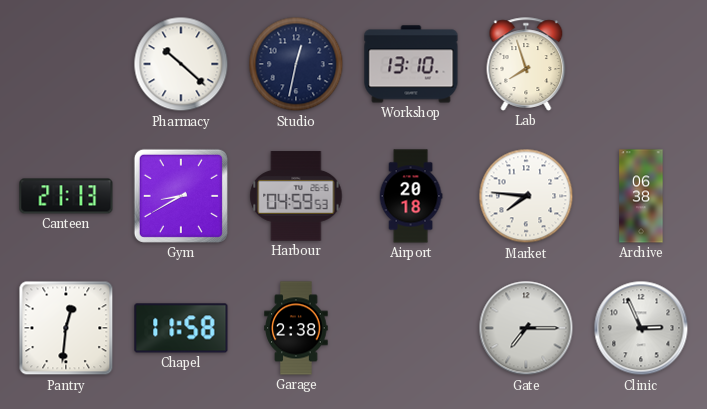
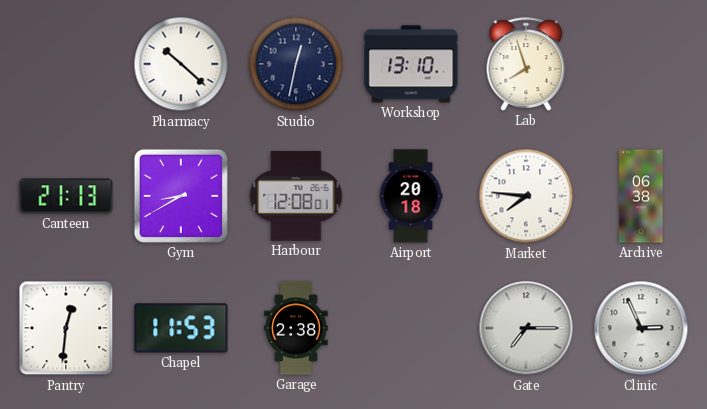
Harbour: 04:59 -> 12:08 (296, 196)
Chapel: 11:58 -> 11:53 (181, 328)
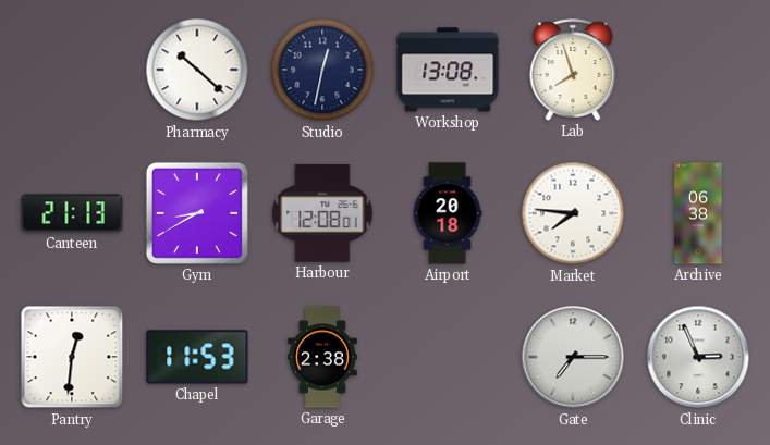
Workshop: 13:10 -> 13:08 (448, 70)
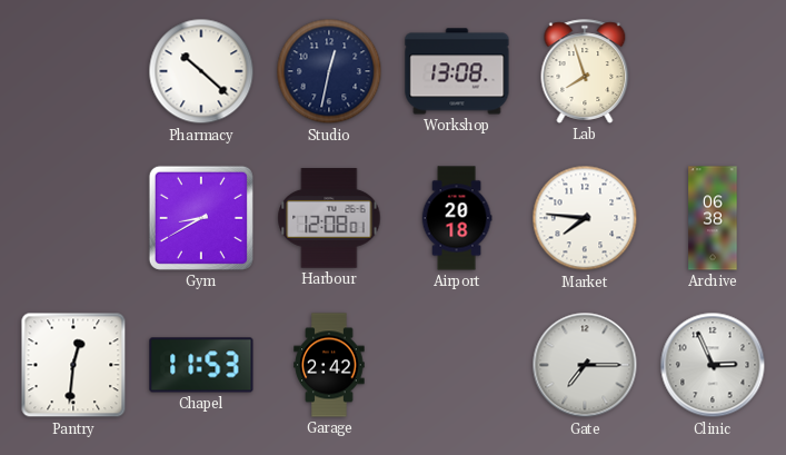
Canteen: 21:13 -> none (72, 213)
Garage: 2:38 -> 2:42 (329, 365)
